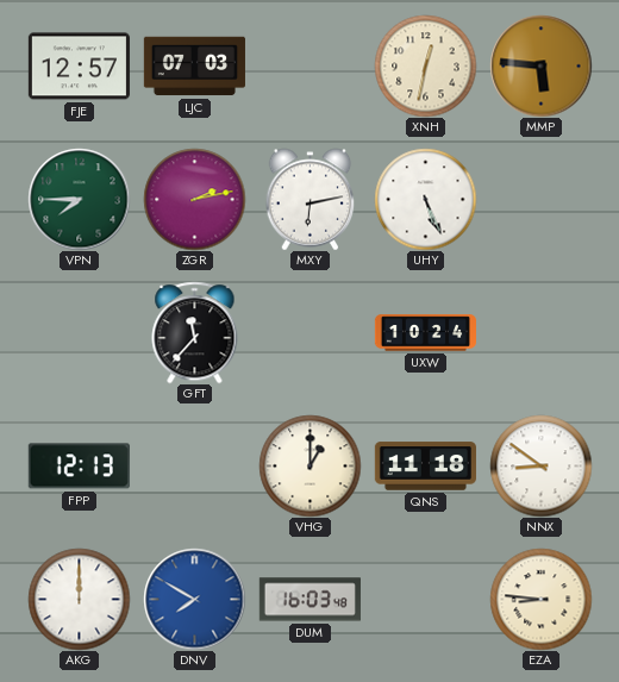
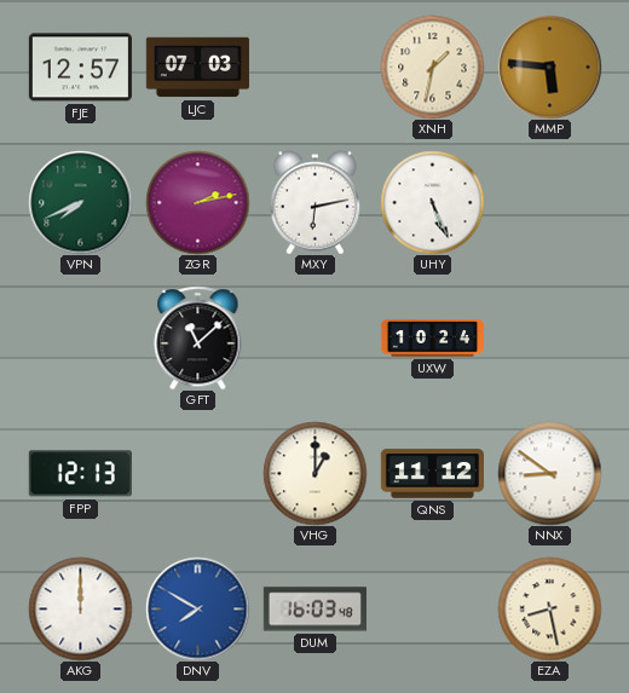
XNH: 12:32 -> 1:32 (432, 67)
VPN: 7:45 -> 7:41 (80, 202)
GFT: 11:37 -> 11:08 (198, 337)
QNS: 11:18 -> 11:12 (432, 474)
EZA: 8:46 -> 8:28 (549, 608)
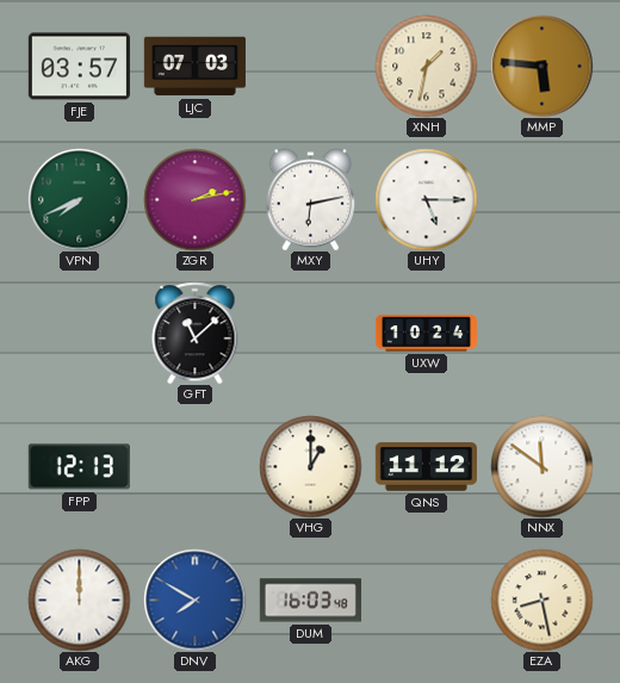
FJE: 12:57 -> 03:57 (79, 67)
UHY: 5:26 -> 5:15 (426, 199)
NNX: 8:51 -> 11:51 (541, 466)
